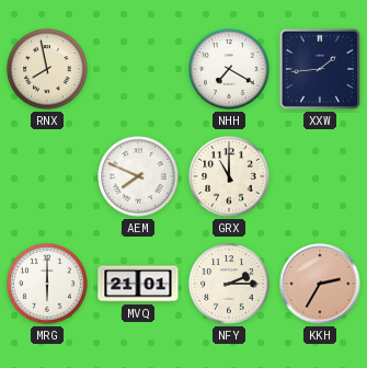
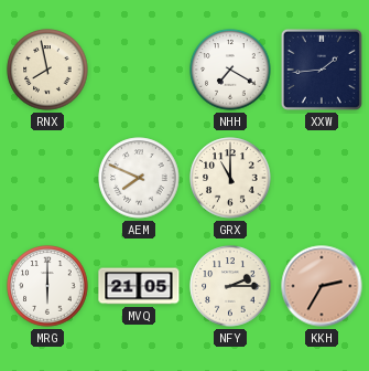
MVQ: 21:01 -> 21:05 (139, 286)
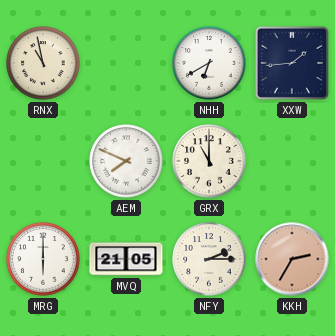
RNX: 7:58 -> 10:58 (43, 63)
NHH: 7:20 -> 6:40 (209, 63)
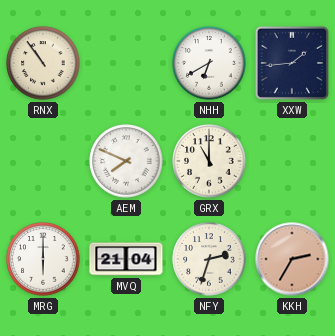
RNX: 10:58 -> 10:54 (43, 63)
MVQ: 21:05 -> 21:04 (126, 259)
NFY: 2:15 -> 2:33 (209, 259)
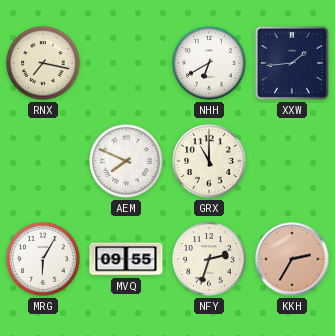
RNX: 10:54 -> 7:17 (43, 63)
MRG: 6:00 -> 6:05 (43, 259)
MVQ: 21:04 -> 09:55 (126, 259)
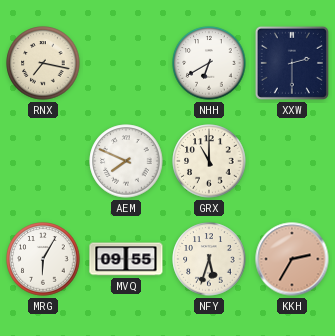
XXW: 1:44 -> 2:30 (292, 63)
NFY: 2:33 -> 5:33 (209, 259)
